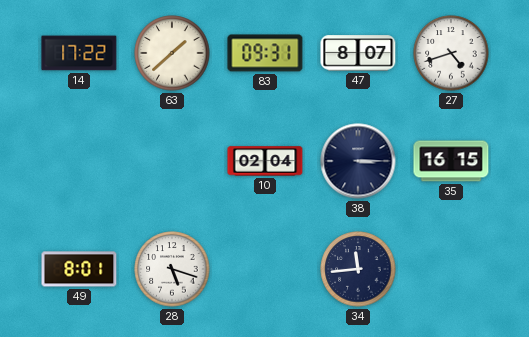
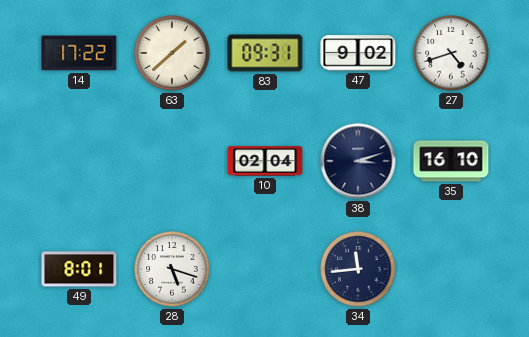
47: 8:07 -> 9:02 (358, 53)
38: 3:15 -> 3:12 (358, 161)
35: 16:15 -> 16:10 (451, 161)
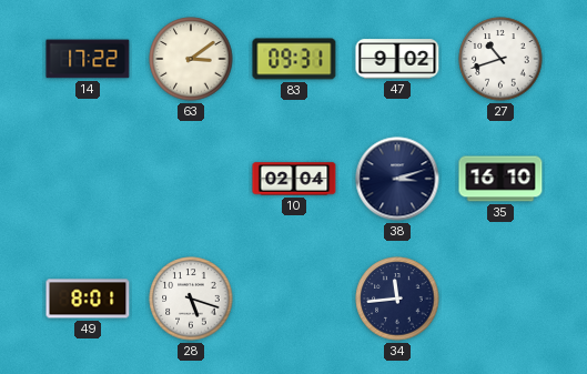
63: 1:38 -> 3:09 (191, 59)
27: 4:42 -> 10:42 (500, 59)
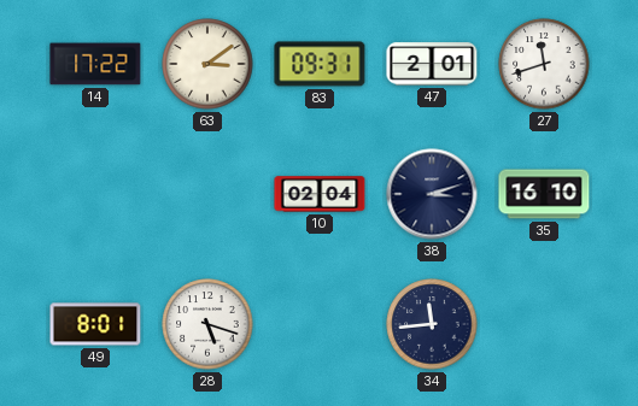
47: 9:02 -> 2:01 (432, 64)
27: 10:42 -> 11:42 (544, 64)
